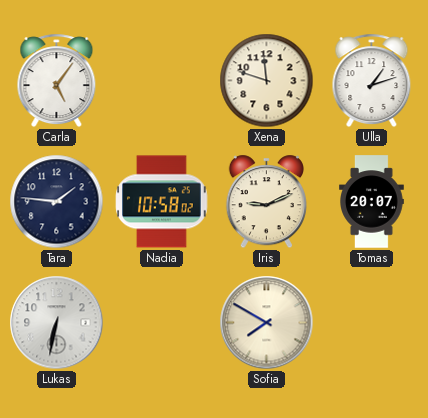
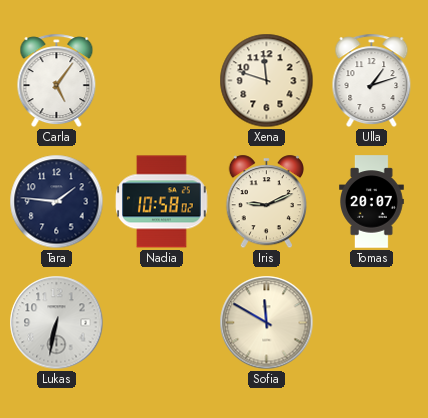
Sofia: 7:50 -> 11:50 (267, 323)
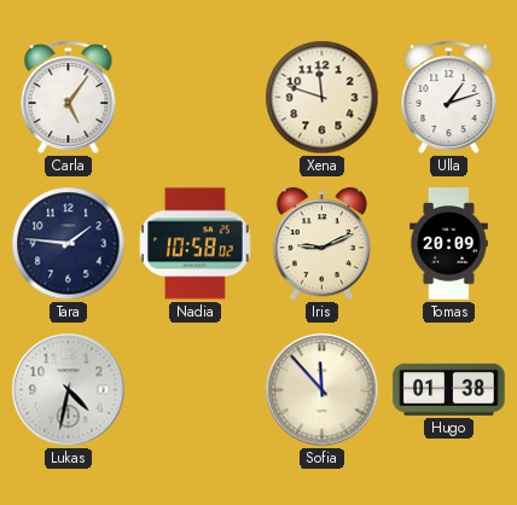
Tomas: 20:07 -> 20:09 (449, 244)
Lukas: 6:32 -> 4:32 (69, 390)
Sofia: 11:50 -> 11:53 (323, 390)
Hugo: none -> 01:38 (449, 389)
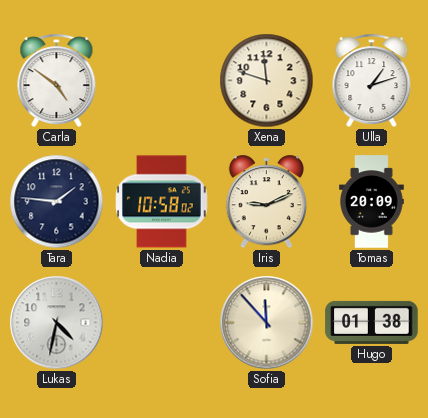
Carla: 5:06 -> 4:51 (57, 81)
